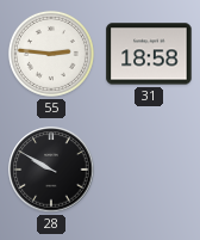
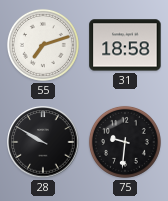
55: 2:46 -> 7:12 (43, 45)
75: none -> 9:31 (125, 142)
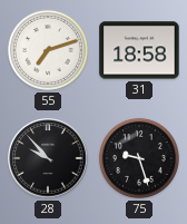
28: 9:50 -> 9:53 (48, 158)
75: 9:31 -> 9:27 (139, 158)
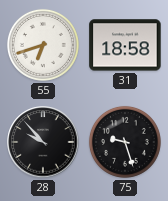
55: 7:12 -> 6:42 (43, 45)
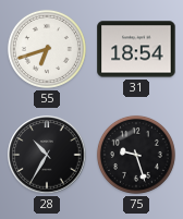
31: 18:58 -> 18:54 (136, 49)
28: 9:53 -> 10:35 (47, 155)
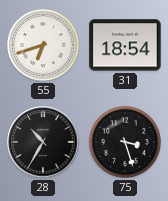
75: 9:27 -> 3:27 (125, 142)
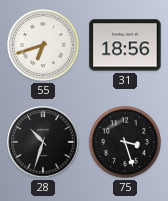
31: 18:54 -> 18:56 (125, 45)
28: 10:35 -> 10:33 (43, 142)
